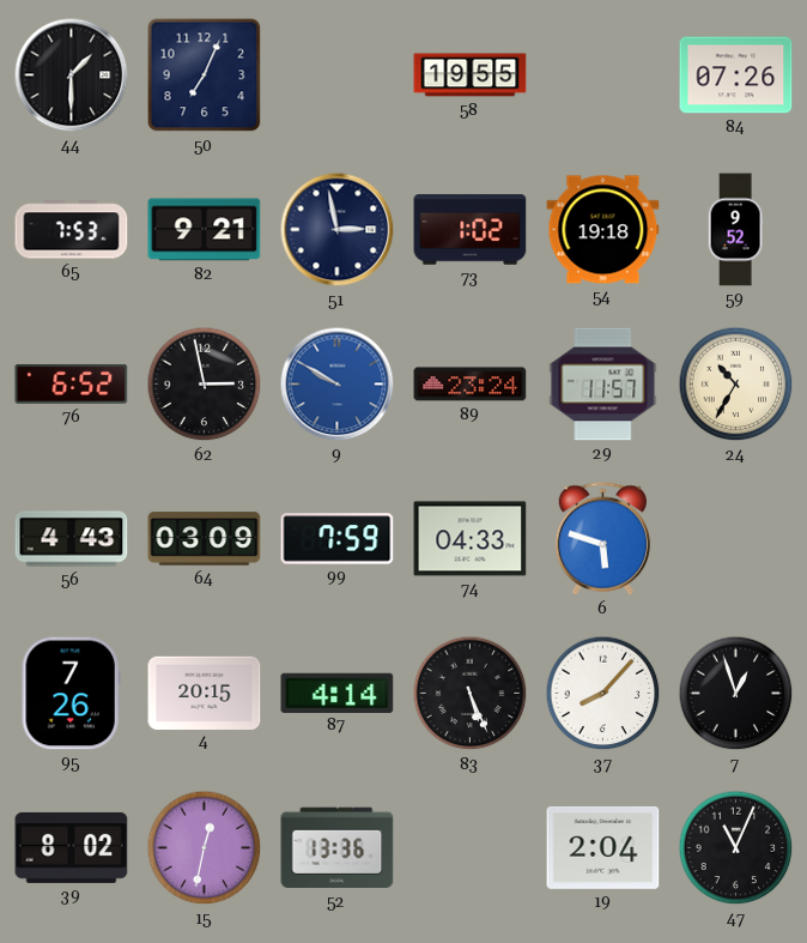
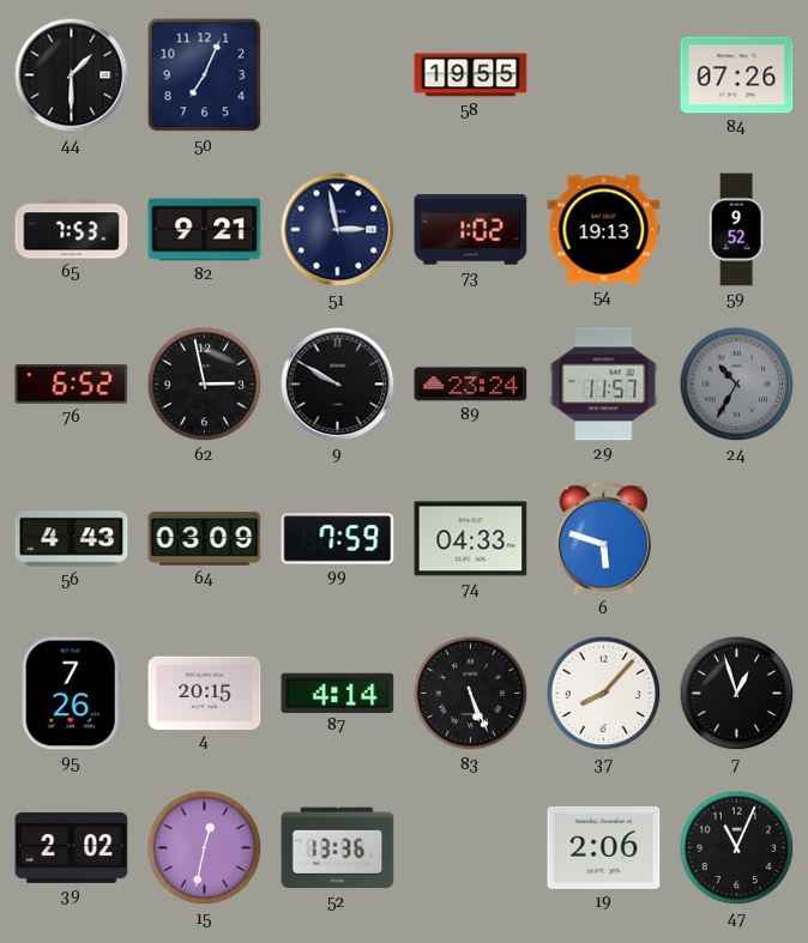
54: 19:18 -> 19:13 (604, 230)
9 dial: blue -> black (338, 385)
24 dial: cream -> grey (737, 385)
39: 8:02 -> 2:02 (72, 847)
19: 2:04 -> 2:06 (604, 847)
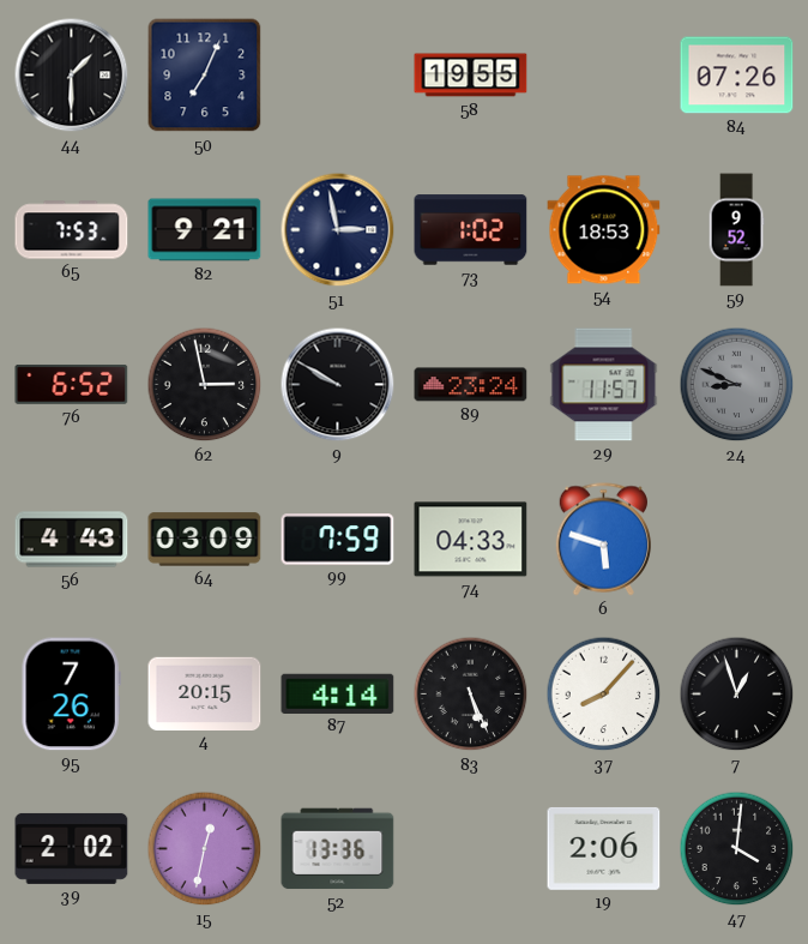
54: 19:13 -> 18:53 (604, 230)
24: 10:35 -> 8:49 (737, 385)
47: 11:04 -> 4:01 (737, 849)
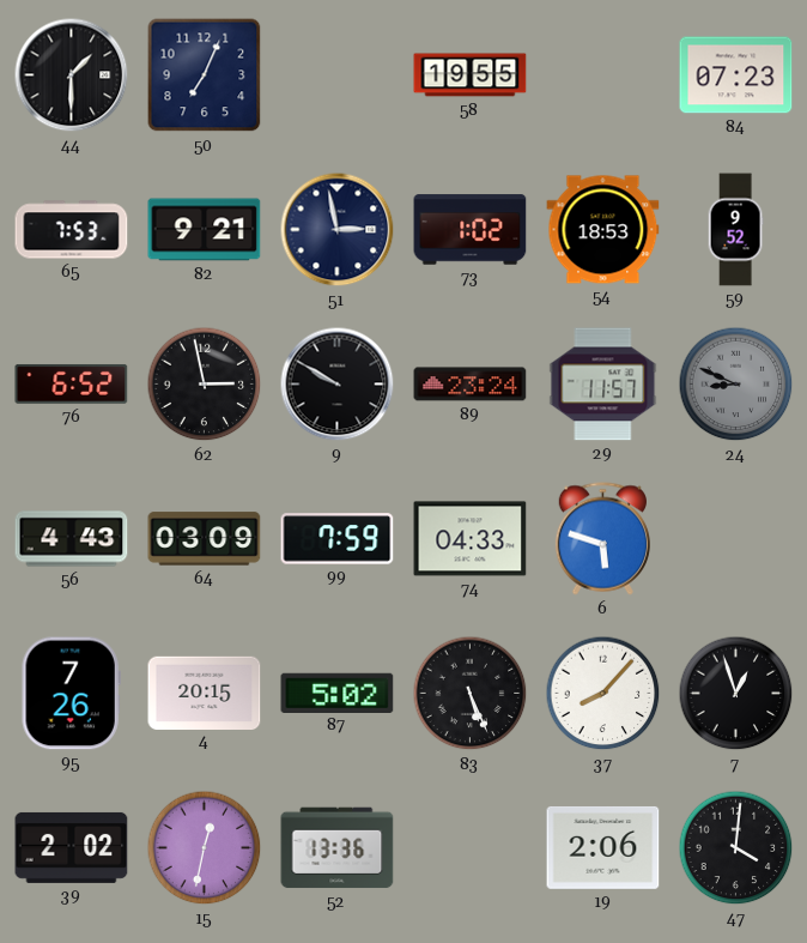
84: 07:26 -> 07:23 (736, 75)
87: 4:14 -> 5:02 (338, 693)
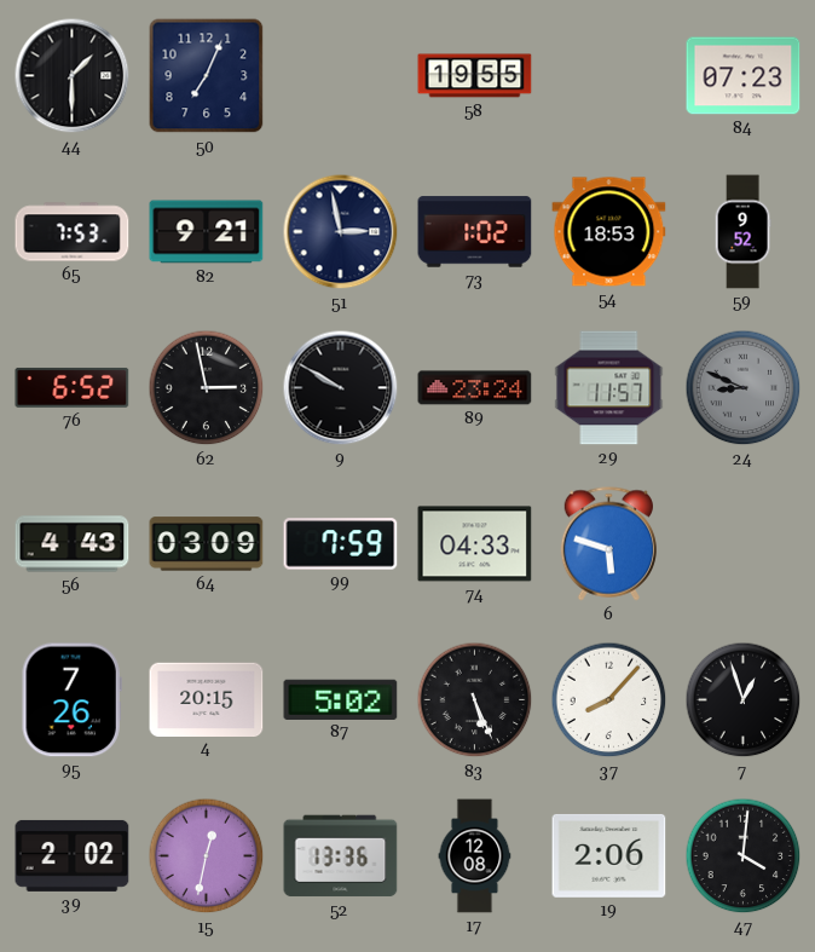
17: none -> 12:08 (475, 856)
